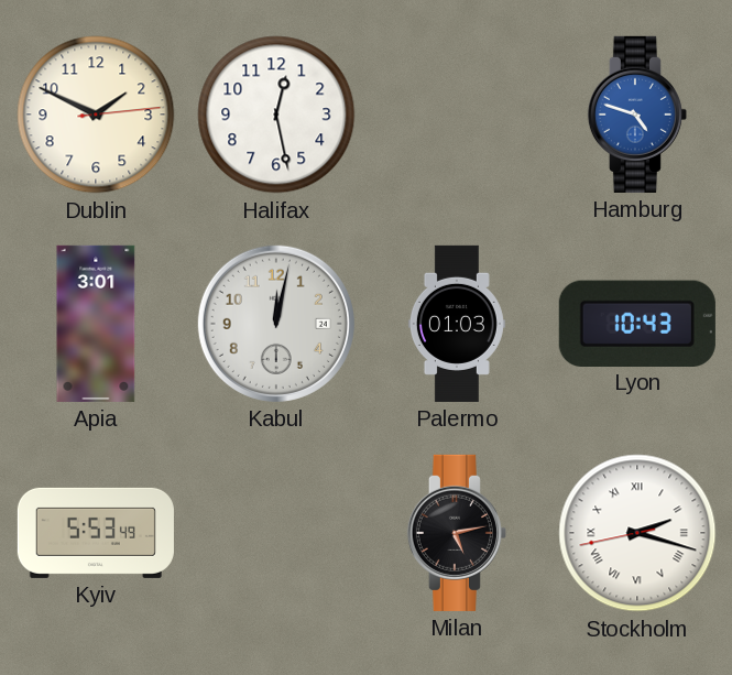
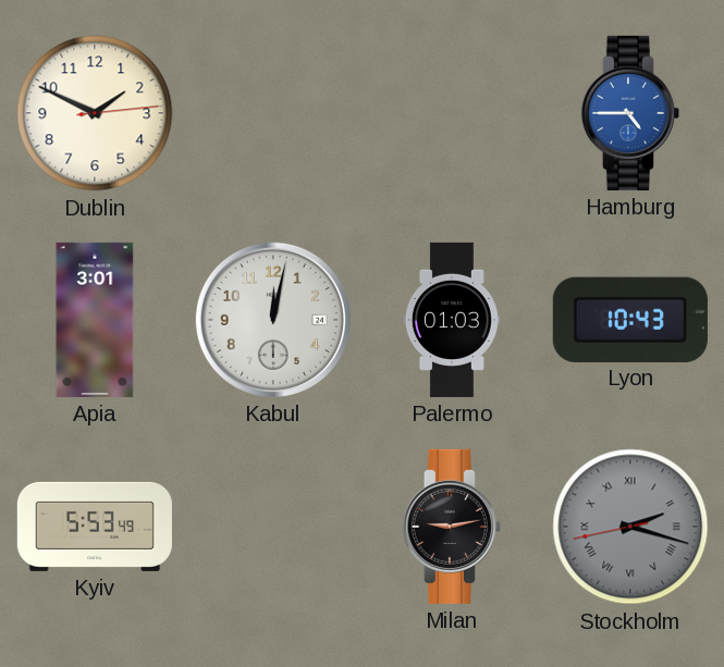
Halifax: 12:28 -> none (276, 115)
Hamburg: 4:48 -> 4:45 (630, 113)
Milan: 5:13 -> 9:13 (452, 527)
Stockholm dial: white -> grey (630, 527)
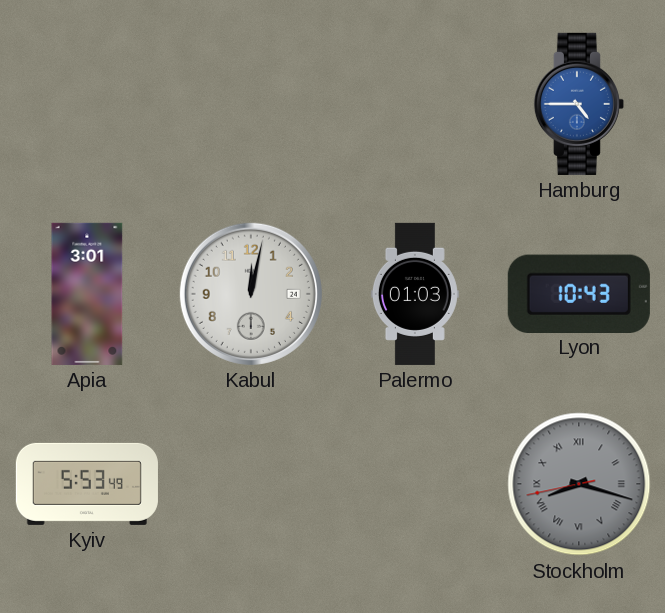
Dublin: 1:49 -> none (95, 113)
Milan: 9:13 -> none (452, 527)
Stockholm: 2:17 -> 8:17 (579, 484)
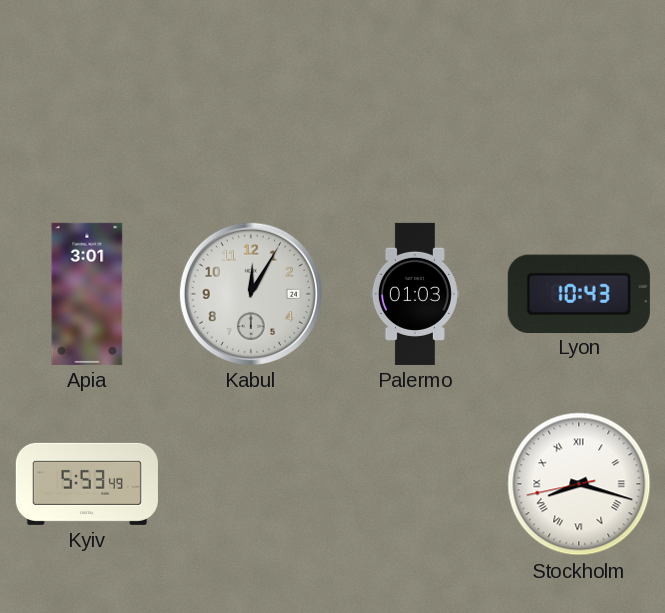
Hamburg: 4:45 -> none (579, 104)
Kabul: 12:02 -> 12:05 (251, 294)
Stockholm dial: grey -> white (579, 484)
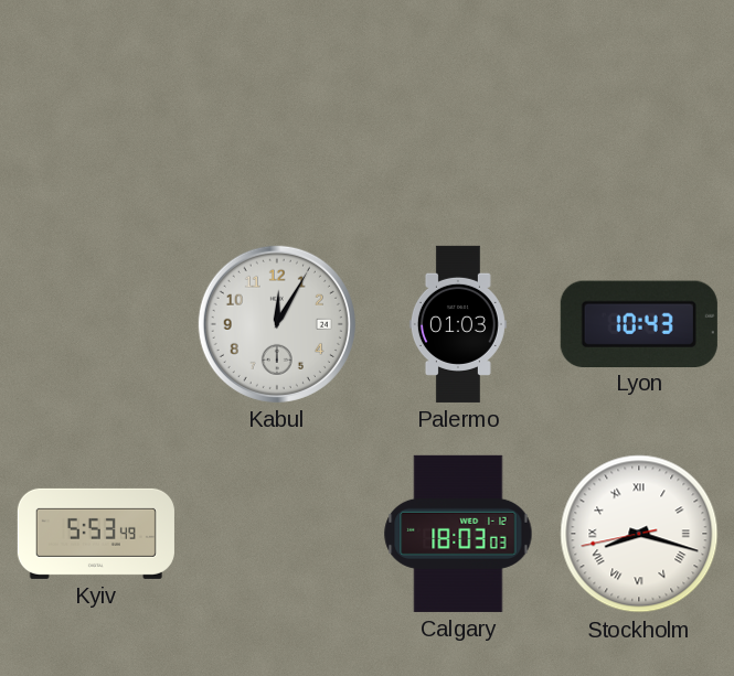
Apia: 3:01 -> none (87, 294)
Calgary: none -> 18:03 (458, 534)
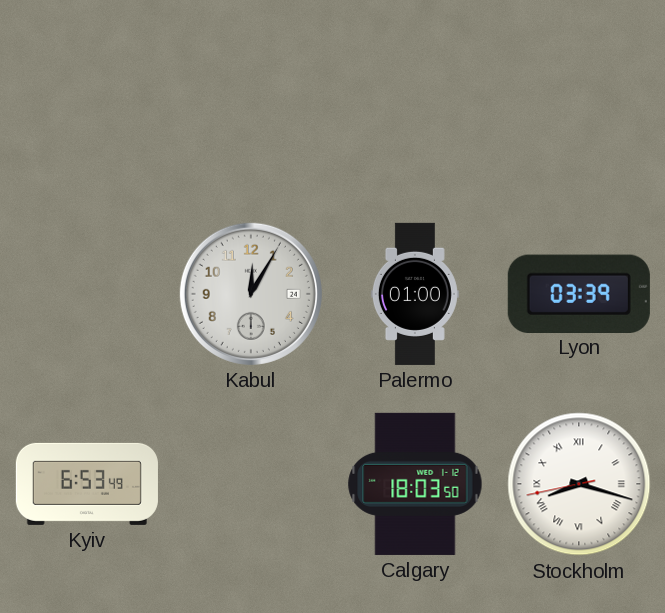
Palermo: 01:03 -> 01:00 (415, 294)
Lyon: 10:43 -> 03:39 (579, 293)
Kyiv: 5:53 -> 6:53 (87, 484)
Calgary: 18:03:03 -> 18:03:50 (415, 484)
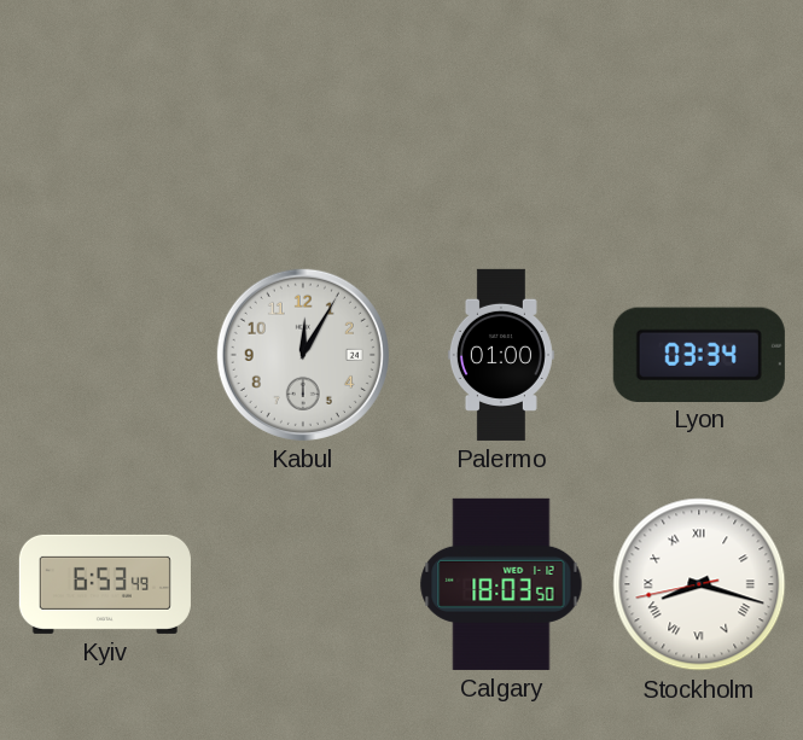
Lyon: 03:39 -> 03:34 (699, 354)
